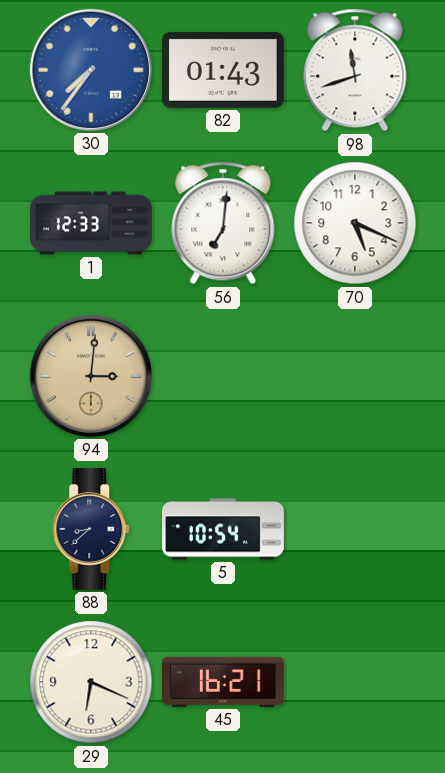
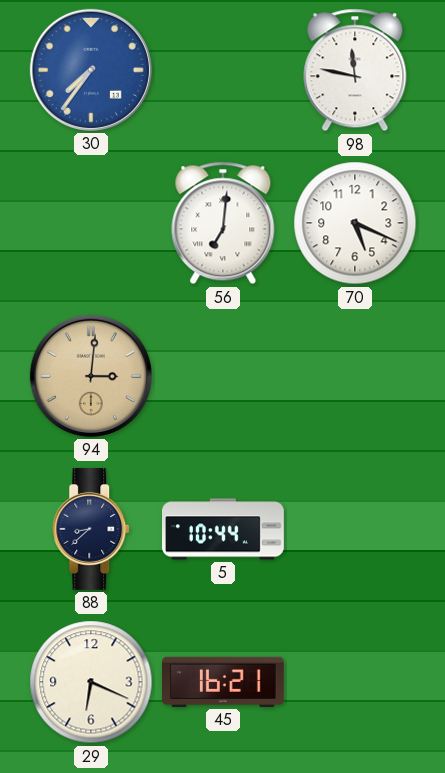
82: 01:43 -> none (223, 71)
98: 11:42 -> 11:47 (355, 70)
1: 12:33 -> none (91, 223)
5: 10:54 -> 10:44 (224, 529)
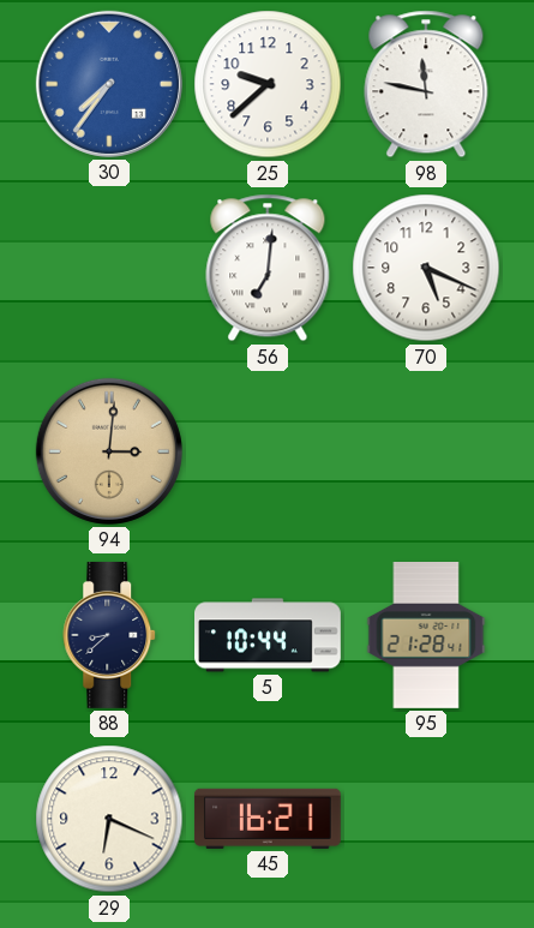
25: none -> 9:38 (268, 84)
95: none -> 21:28 (426, 636)
